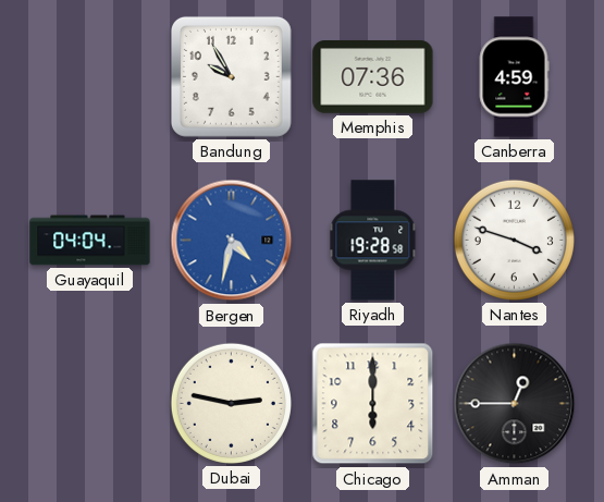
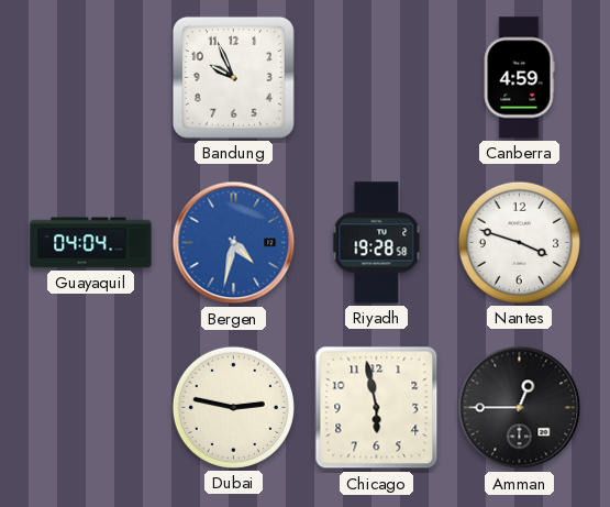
Bandung: 9:55 -> 9:56 (233, 77)
Memphis: 07:36 -> none (373, 77)
Chicago: 6:00 -> 5:58 (377, 408)
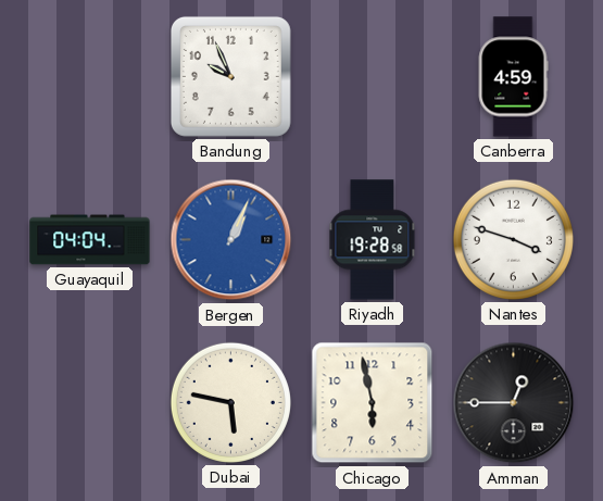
Bergen: 4:32 -> 1:04 (231, 240)
Dubai: 2:47 -> 5:47 (230, 402)
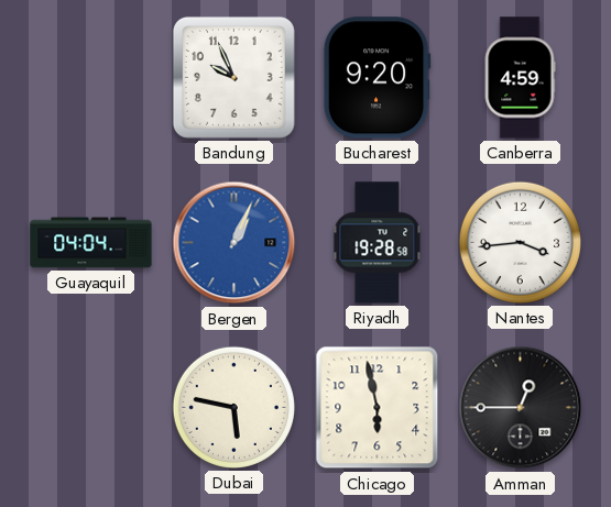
Bucharest: none -> 9:20 (377, 78)
Nantes: 3:48 -> 3:44 (520, 242)
